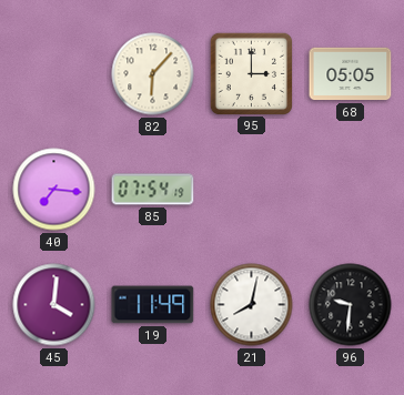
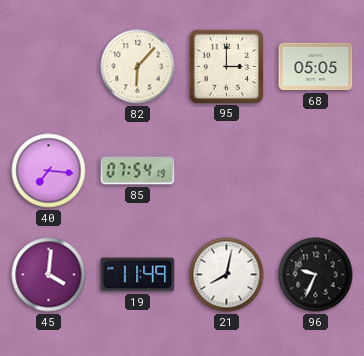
96: 9:31 -> 9:34 (316, 275)
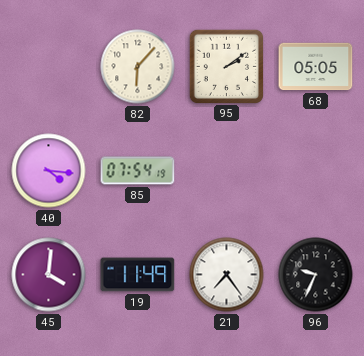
95: 3:00 -> 2:09 (226, 66)
40: 7:16 -> 4:16 (49, 171)
21: 8:02 -> 7:24 (227, 275)
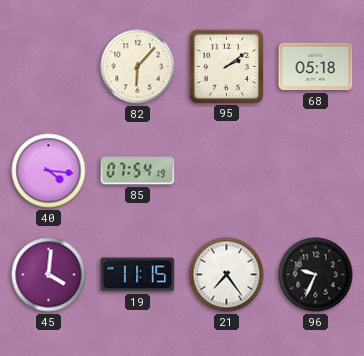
68: 05:05 -> 05:18 (316, 67)
19: 11:49 -> 11:15 (138, 275)
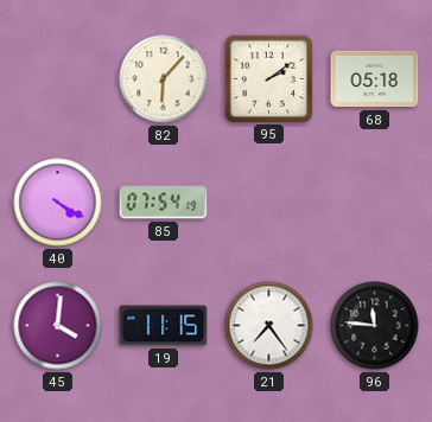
40: 4:16 -> 4:20 (58, 203)
96: 9:34 -> 11:46 (375, 326)
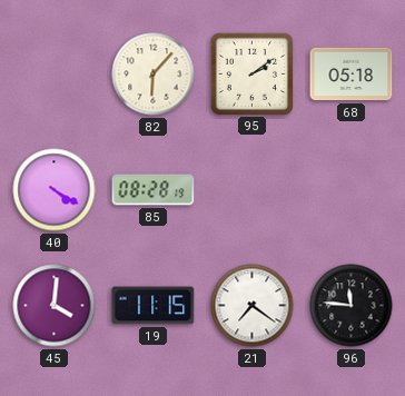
85: 07:54 -> 08:28 (154, 190)
21: 7:24 -> 7:21 (253, 306)
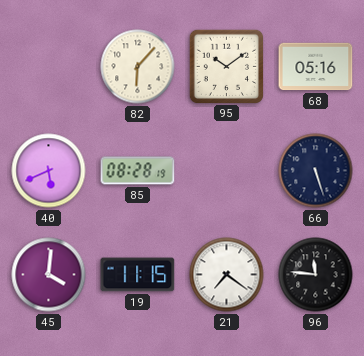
95: 2:09 -> 10:09 (226, 66)
68: 05:18 -> 05:16 (316, 67)
40: 4:20 -> 5:41 (49, 171)
66: none -> 5:27 (316, 171)
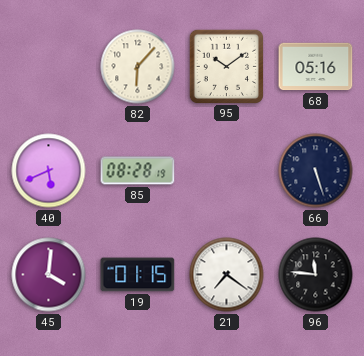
19: 11:15 -> 01:15 (138, 275)
